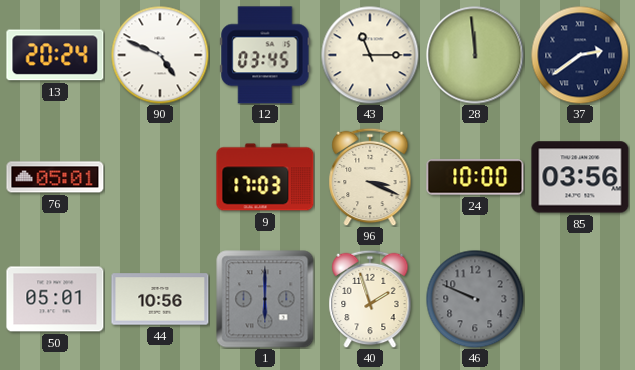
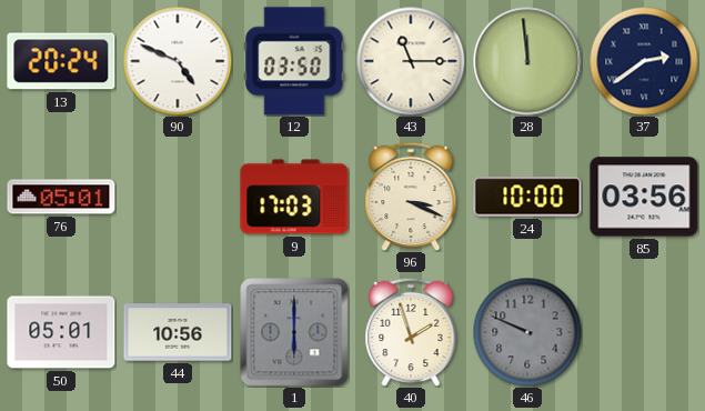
12: 03:45 -> 03:50 (294, 61)
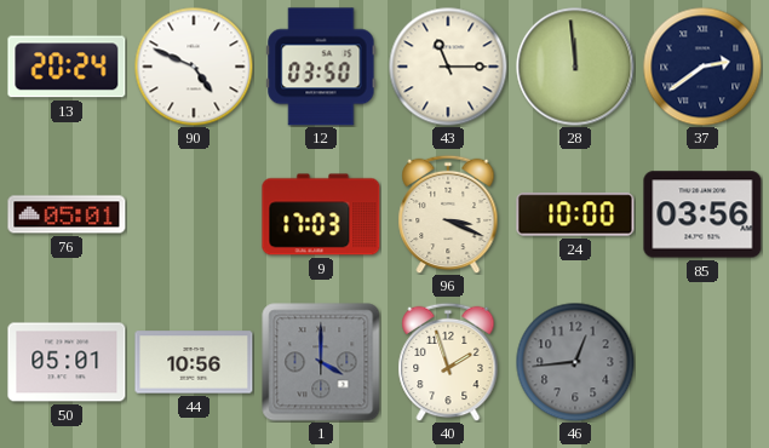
1: 6:00 -> 4:00 (321, 362)
46: 9:49 -> 12:44 (575, 362)
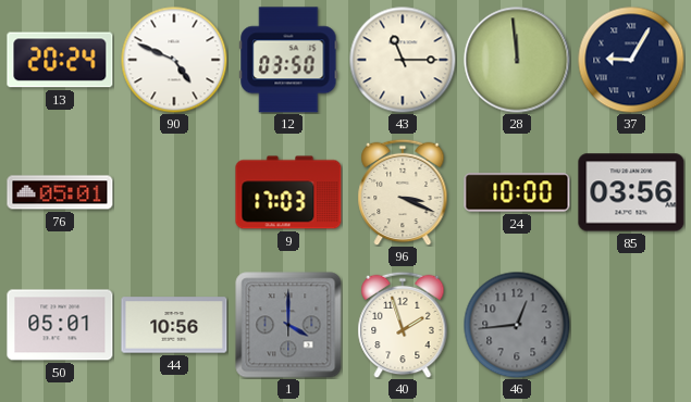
37: 2:39 -> 9:05 (631, 60)
